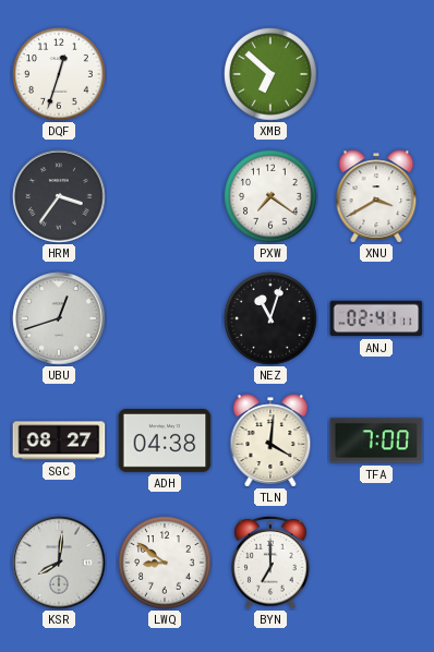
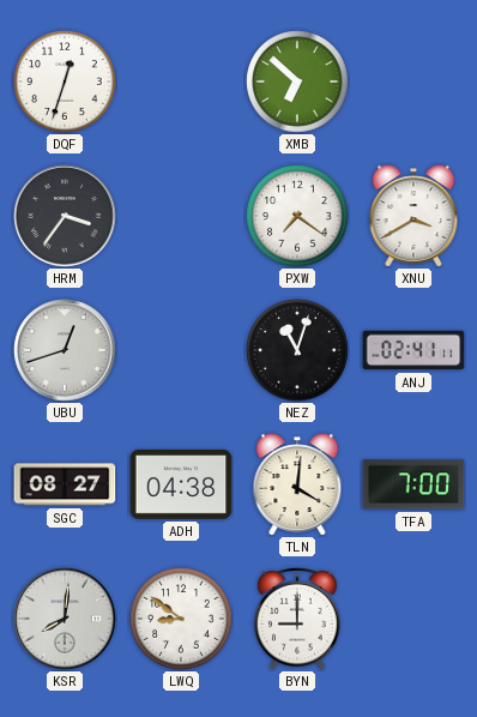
BYN: 7:00 -> 9:00 (297, 619)
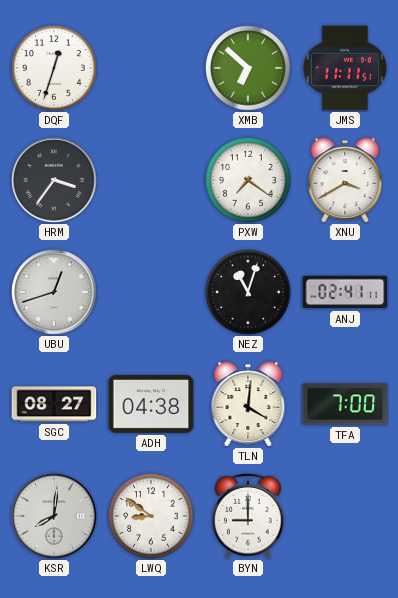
JMS: none -> 11:11 (345, 68)
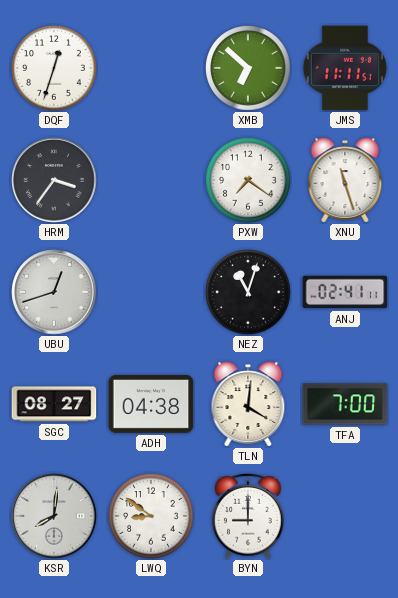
XNU: 3:40 -> 11:27 (345, 180)
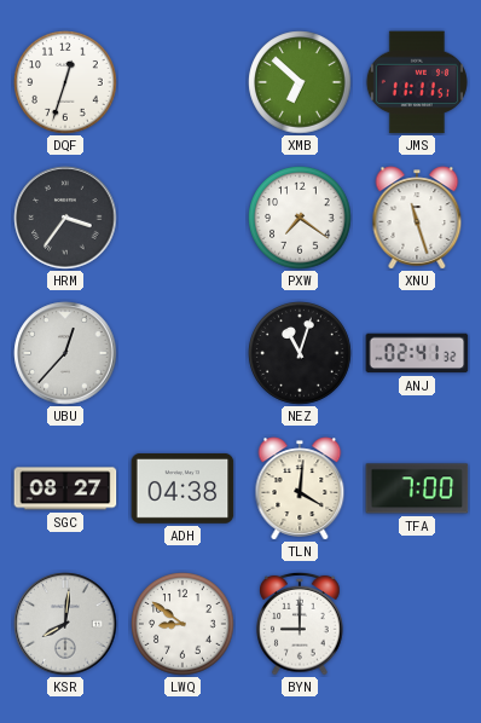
UBU: 12:42 -> 12:37 (65, 353)
ANJ: 02:41:11 -> 02:41:32 (417, 353)
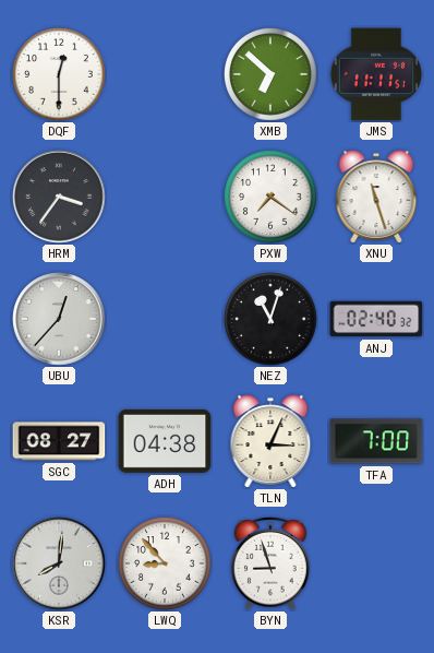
DQF: 12:33 -> 12:30 (59, 74)
ANJ: 02:41 -> 02:40 (376, 319)
TLN: 4:01 -> 3:04 (270, 441)
LWQ: 8:51 -> 8:53 (165, 563)
BYN: 9:00 -> 8:57 (270, 563)
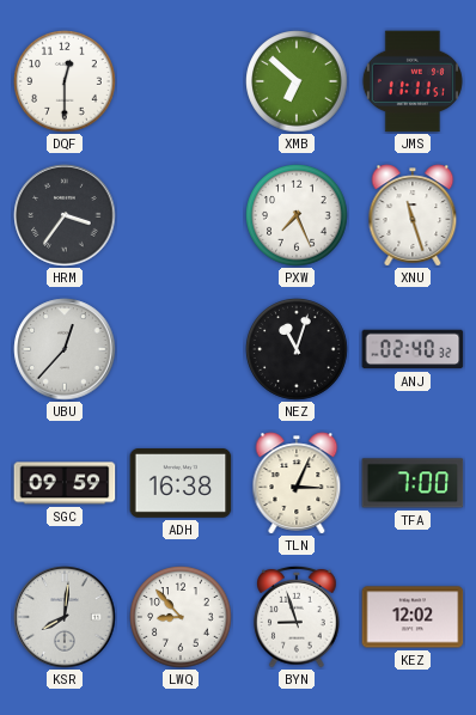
PXW: 7:21 -> 7:26 (297, 215)
SGC: 08:27 -> 09:59 (65, 483)
ADH: 04:38 -> 16:38 (181, 483)
KEZ: none -> 12:02 (413, 617)
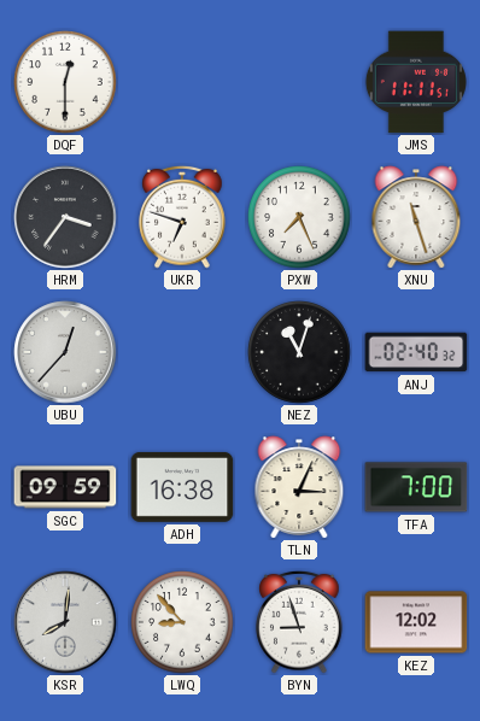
XMB: 6:52 -> none (297, 81)
UKR: none -> 6:48 (182, 217)
